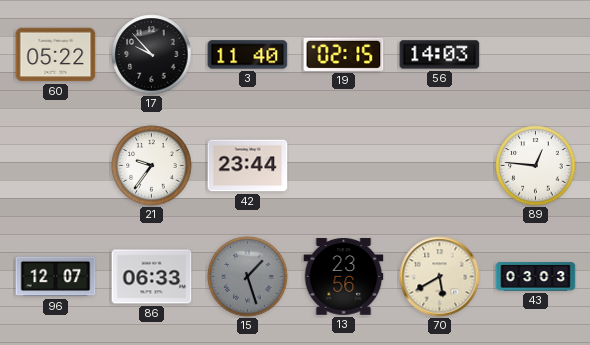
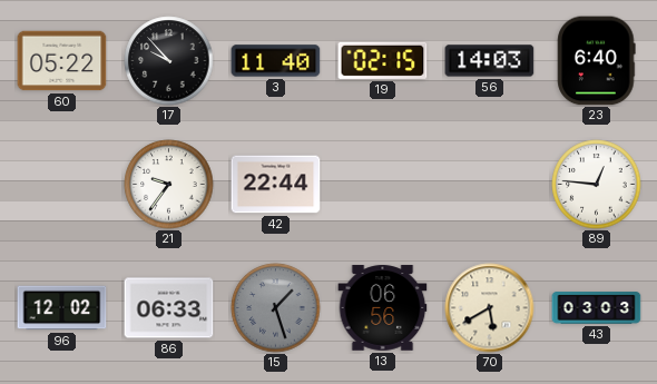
23: none -> 6:40 (597, 61)
42: 23:44 -> 22:44 (276, 185)
96: 12:07 -> 12:02 (62, 308)
13: 23:56 -> 06:56 (383, 308)
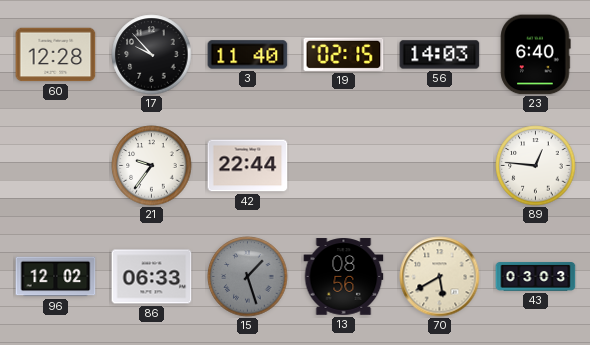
60: 05:22 -> 12:28 (56, 55)
13: 06:56 -> 08:56 (344, 277)
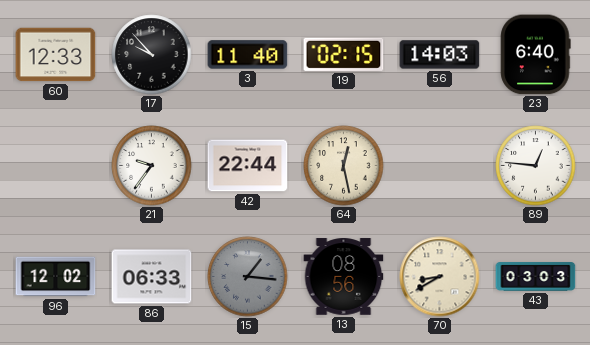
60: 12:28 -> 12:33 (56, 55)
64: none -> 12:28 (344, 166)
15: 1:27 -> 1:16 (248, 277)
70: 5:40 -> 8:40 (440, 277)
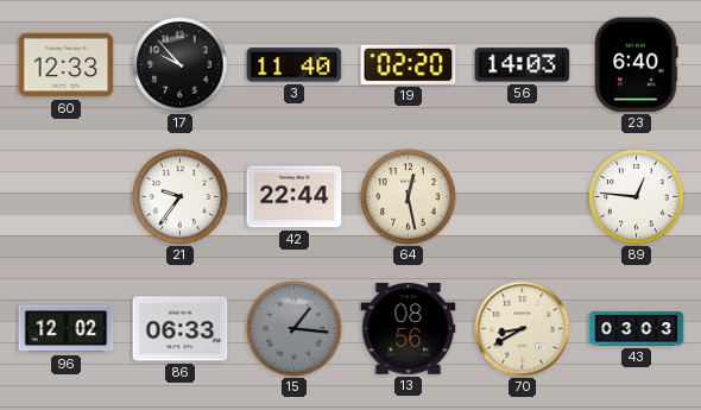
19: 02:15 -> 02:20 (409, 64)
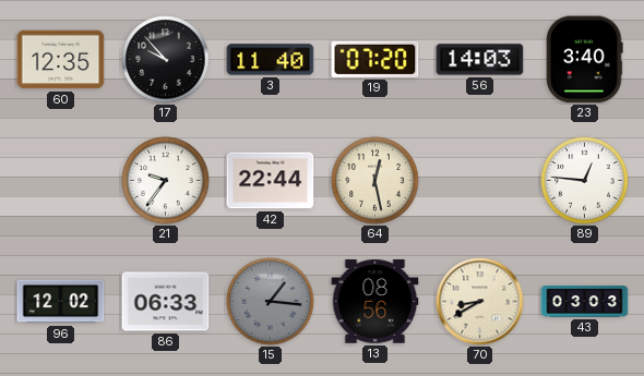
60: 12:33 -> 12:35 (61, 60)
19: 02:20 -> 07:20 (375, 59)
23: 6:40 -> 3:40 (585, 60)
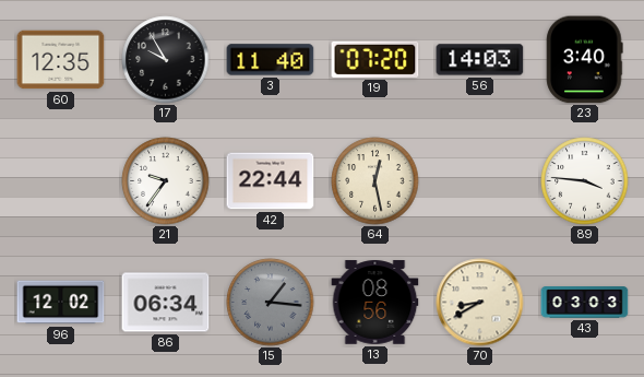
17: 9:53 -> 9:55 (166, 60)
89: 12:46 -> 3:46 (585, 181)
86: 06:33 -> 06:34 (166, 303)
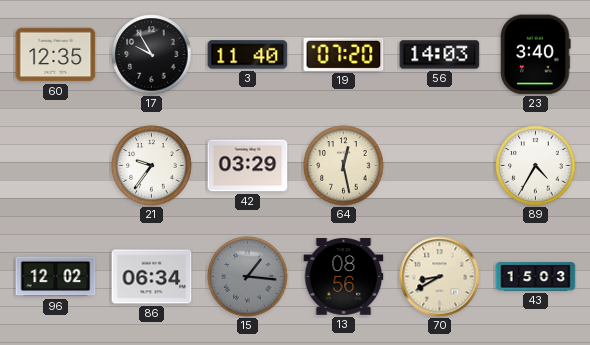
42: 22:44 -> 03:29 (248, 166)
89: 3:46 -> 4:35 (536, 166)
43: 03:03 -> 15:03 (536, 277)
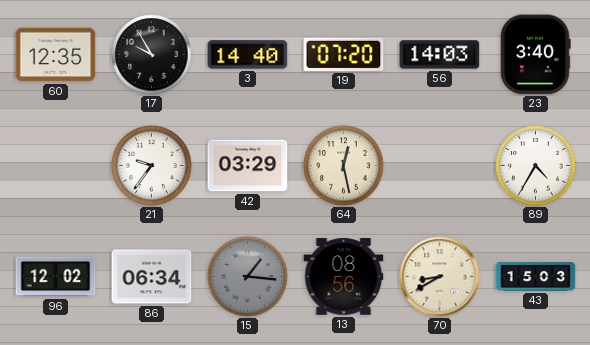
3: 11:40 -> 14:40 (248, 55)
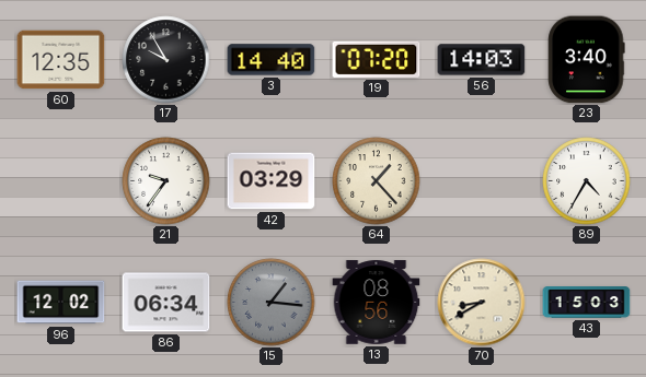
64: 12:28 -> 1:23 (377, 181)
